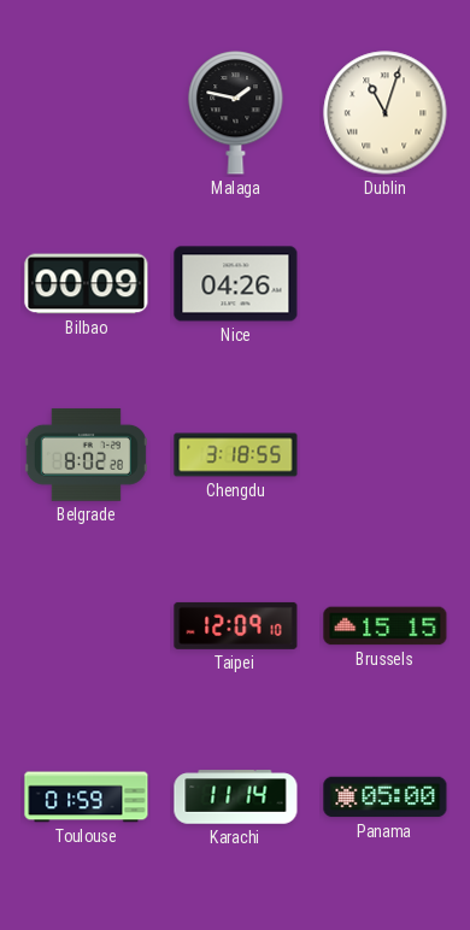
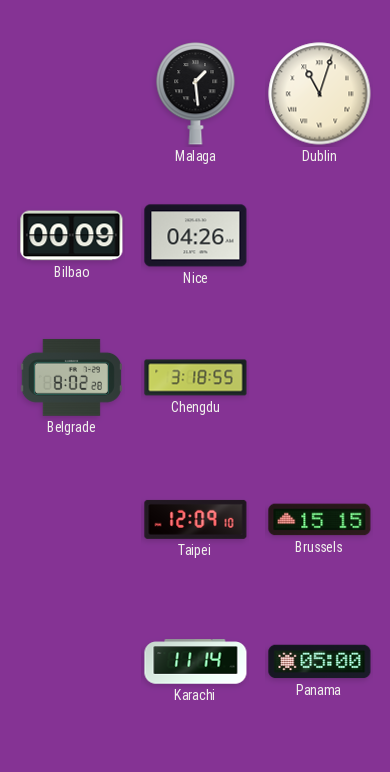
Malaga: 1:47 -> 1:29 (196, 94)
Toulouse: 01:59 -> none (87, 797)
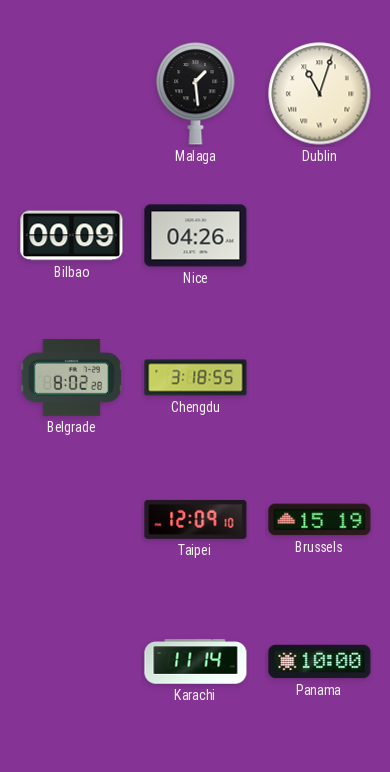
Brussels: 15:15 -> 15:19 (320, 520)
Panama: 05:00 -> 10:00 (320, 662)
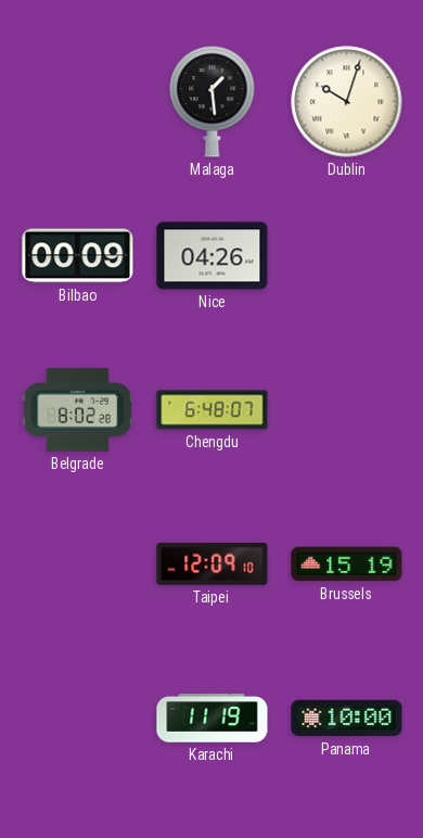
Dublin: 11:03 -> 10:03 (347, 102)
Chengdu: 3:18 -> 6:48 (213, 410)
Karachi: 11:14 -> 11:19 (213, 719)
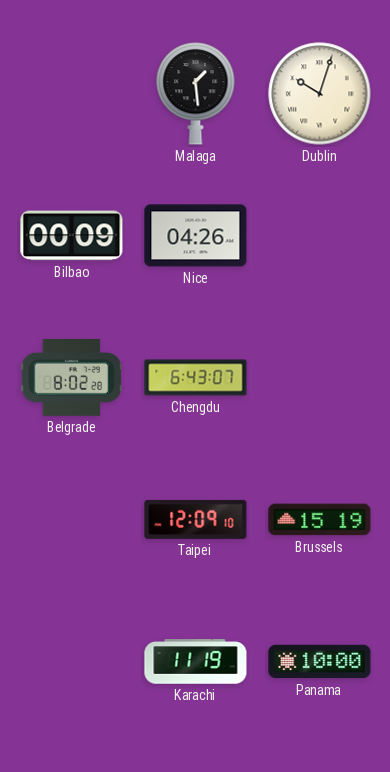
Chengdu: 6:48 -> 6:43 (196, 378)
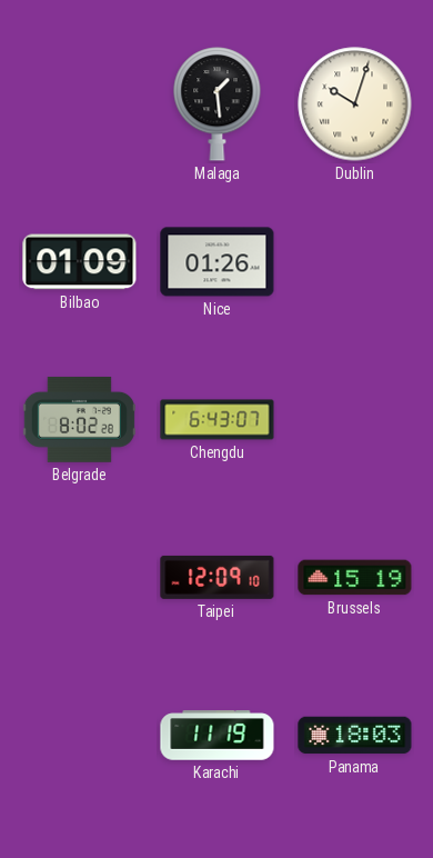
Bilbao: 00:09 -> 01:09 (80, 262)
Nice: 04:26 -> 01:26 (218, 262)
Panama: 10:00 -> 18:03 (355, 736)
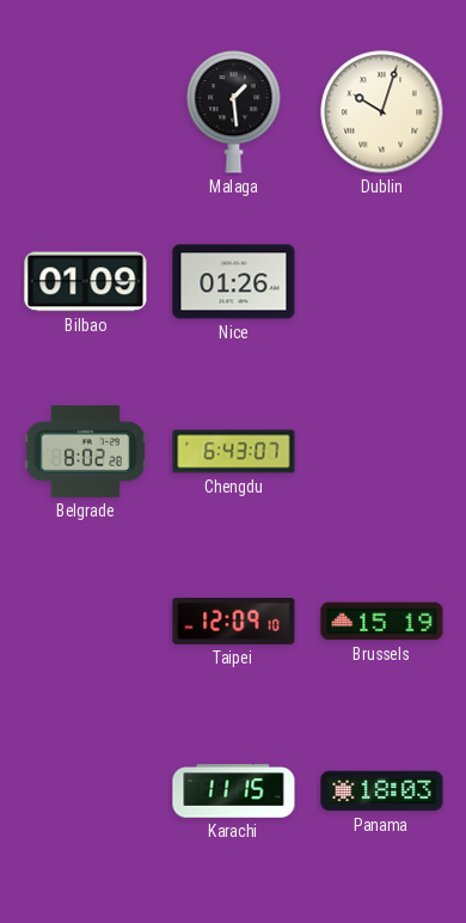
Karachi: 11:19 -> 11:15 (234, 791)
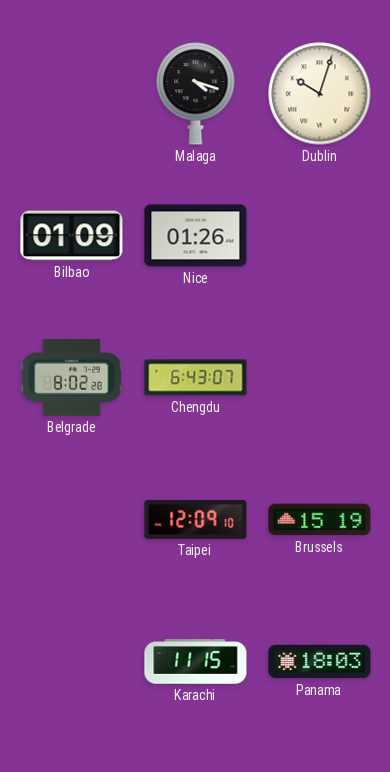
Malaga: 1:29 -> 4:18 (196, 94)
